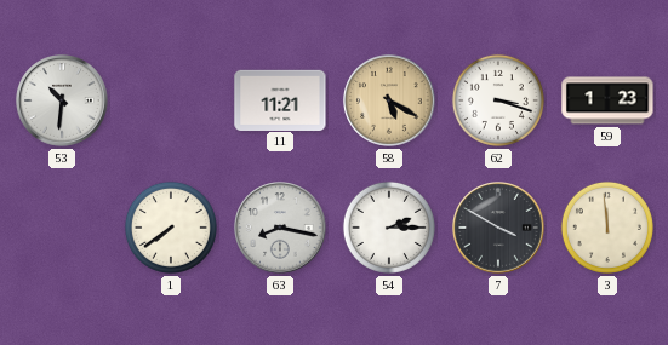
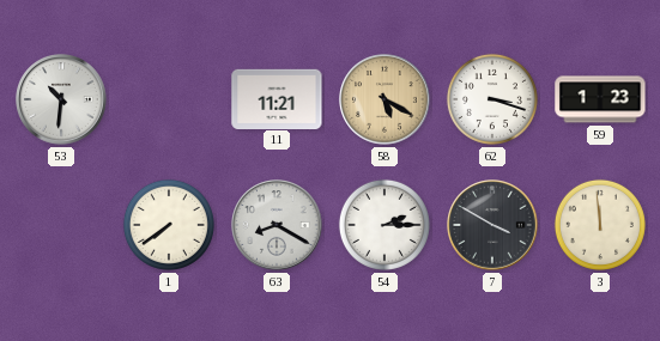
63: 8:17 -> 8:20 (277, 225)
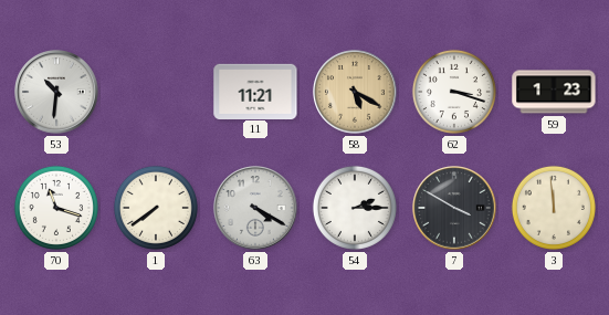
70: none -> 11:18 (56, 208)
63: 8:20 -> 4:20 (255, 208)
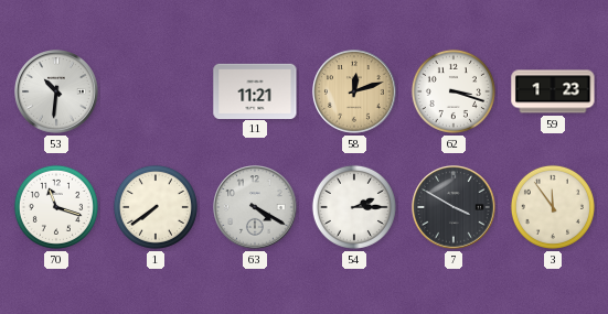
58: 5:20 -> 12:12 (354, 91)
3: 11:59 -> 11:54 (553, 207)
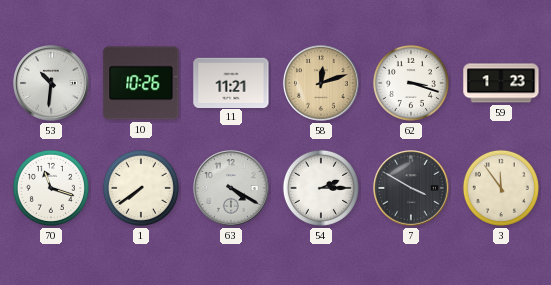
10: none -> 10:26 (141, 83)
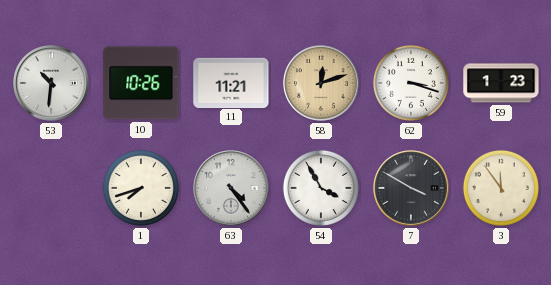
70: 11:18 -> none (51, 188)
1: 7:39 -> 7:42 (141, 188)
63: 4:20 -> 4:24 (231, 188)
54: 2:15 -> 3:55 (321, 188)
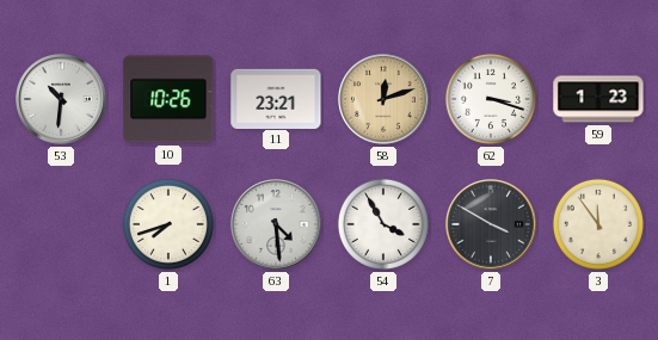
11: 11:21 -> 23:21 (276, 98)
63: 4:24 -> 4:29 (276, 224)
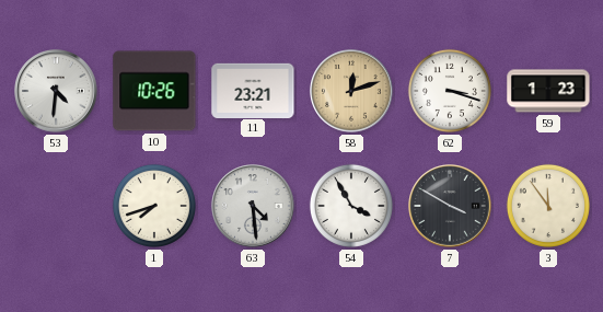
53: 10:31 -> 4:31 (56, 91)
